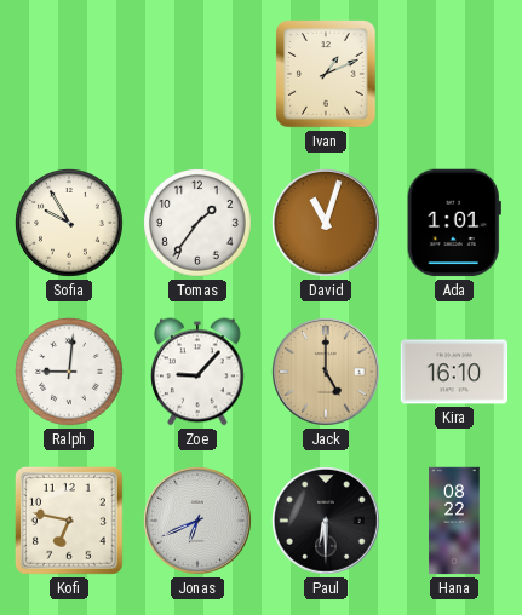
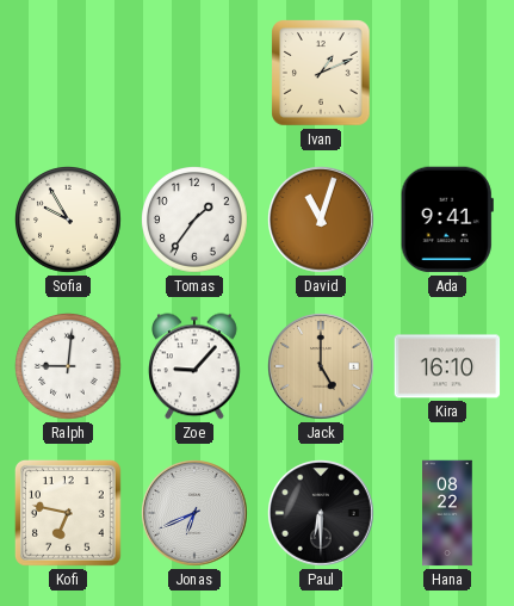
Ada: 1:01 -> 9:41 (447, 219)
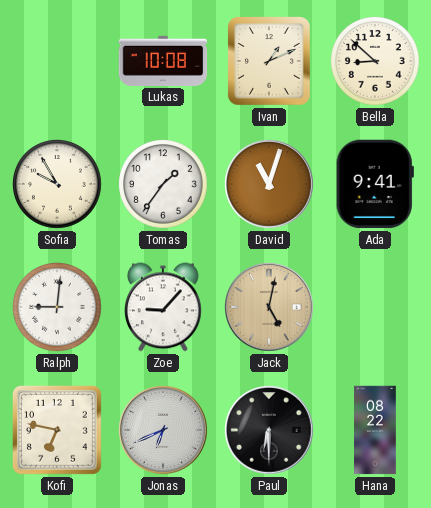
Lukas: none -> 10:08 (163, 61)
Bella: none -> 8:52 (376, 62)
Jack: 5:00 -> 5:02 (270, 308)
Kira: 16:10 -> none (447, 366)
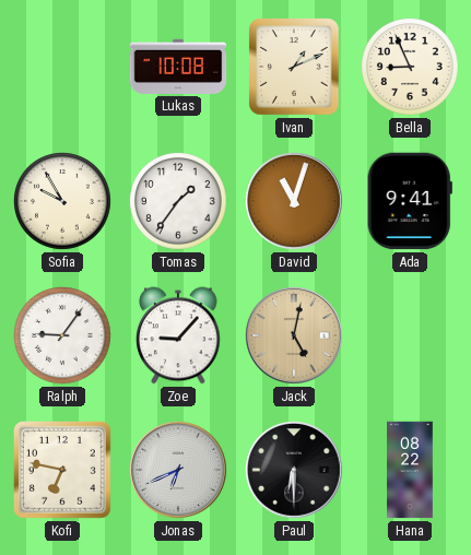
Bella: 8:52 -> 8:56 (411, 68)
Ralph: 9:01 -> 9:06 (63, 336)
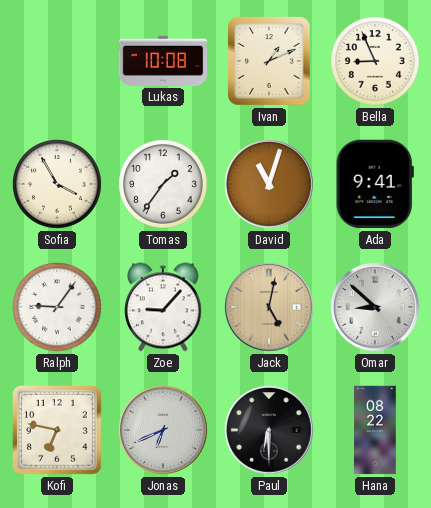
Sofia: 9:55 -> 3:55 (58, 185)
Omar: none -> 8:52 (376, 308)
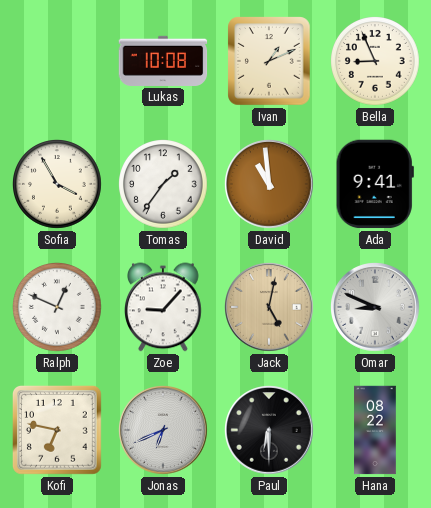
David: 11:03 -> 10:59 (270, 185)
Ralph: 9:06 -> 12:49 (58, 308)
Omar: 8:52 -> 8:49 (376, 308)
